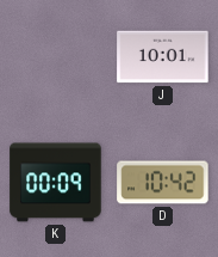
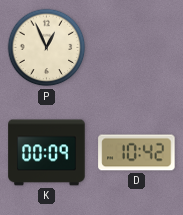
P: none -> 12:56 (47, 48)
J: 10:01 -> none (163, 57)
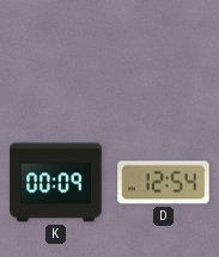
P: 12:56 -> none (47, 48)
D: 10:42 -> 12:54 (164, 183)
